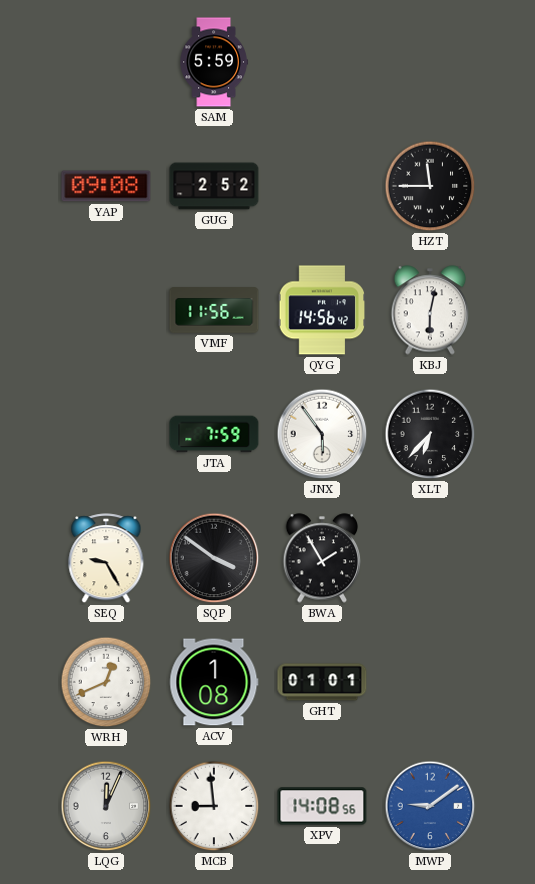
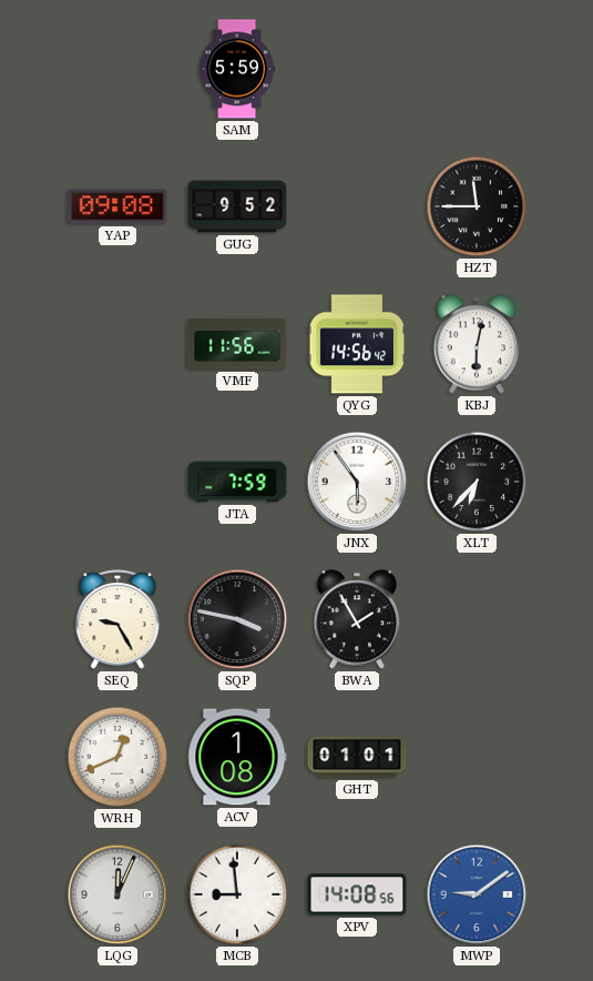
GUG: 2:52 -> 9:52 (237, 206)
SQP: 3:51 -> 3:47 (237, 619)
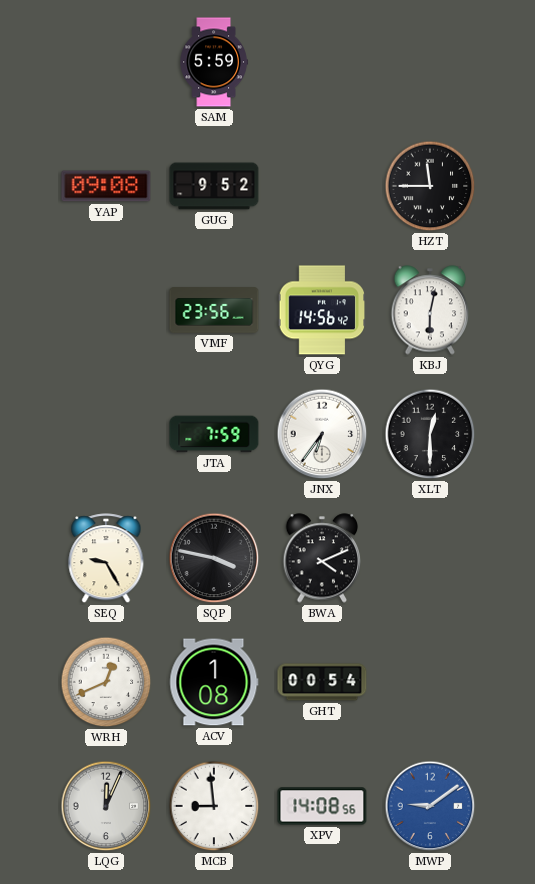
VMF: 11:56 -> 23:56 (214, 310)
JNX: 5:54 -> 6:36 (322, 434)
XLT: 6:37 -> 12:30 (430, 434)
BWA: 1:55 -> 4:11 (322, 558)
GHT: 01:01 -> 00:54 (322, 682)
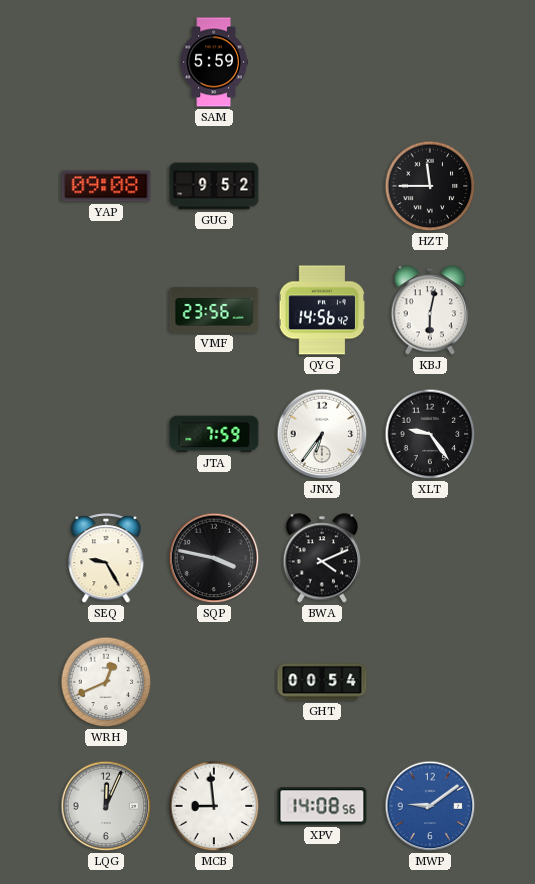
XLT: 12:30 -> 9:24 (430, 434)
ACV: 1:08 -> none (214, 682)
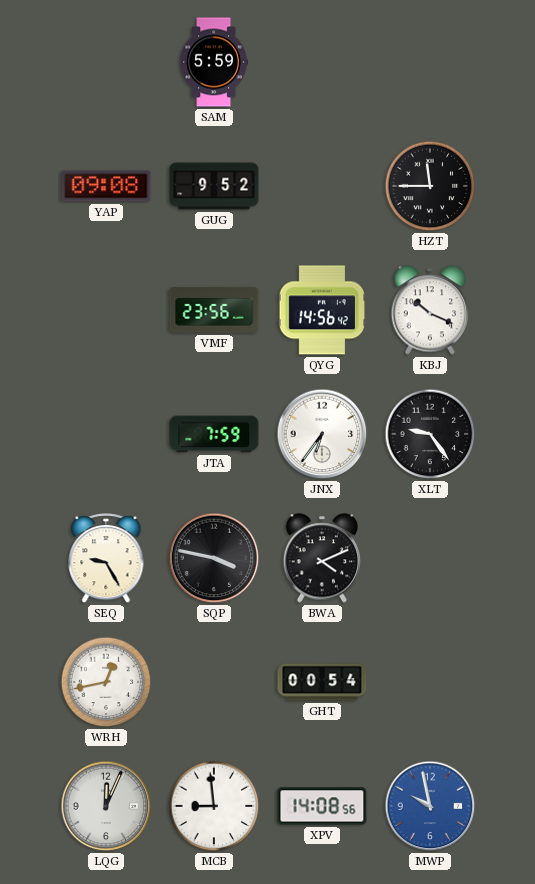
KBJ: 6:02 -> 10:19 (430, 310)
WRH: 12:41 -> 12:43 (106, 682)
MWP: 9:09 -> 9:58 (430, 806)
